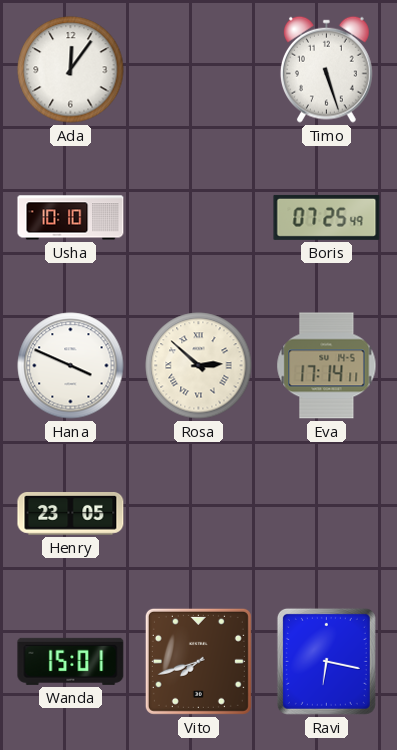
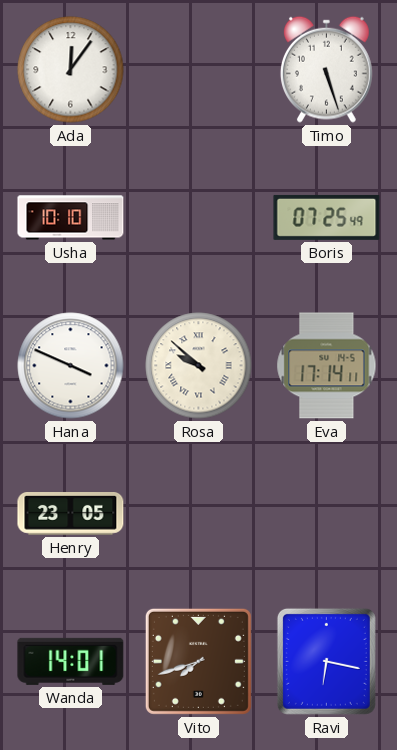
Rosa: 2:52 -> 9:52 (199, 366)
Wanda: 15:01 -> 14:01 (71, 661)
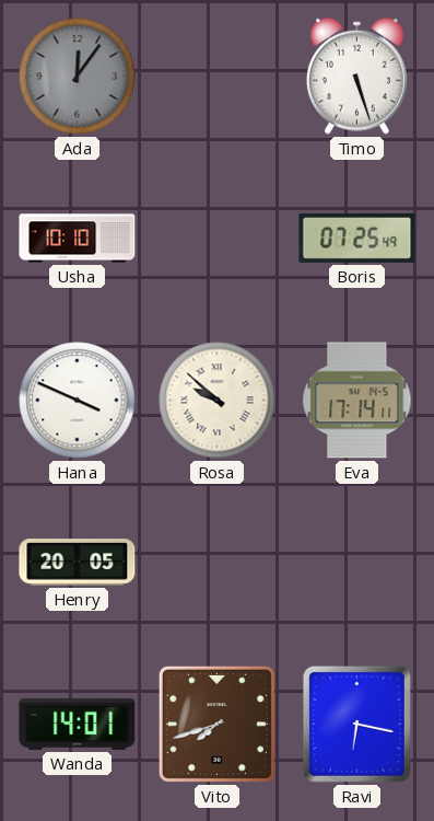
Ada dial: white -> grey (78, 77)
Henry: 23:05 -> 20:05 (78, 563)
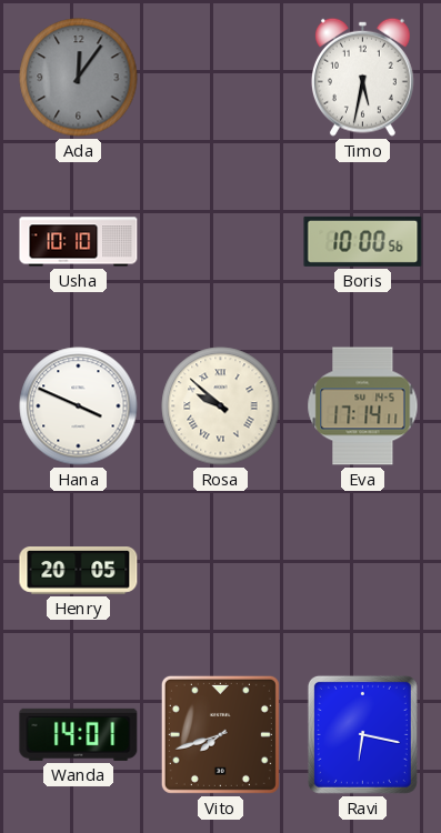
Timo: 5:27 -> 5:32 (362, 77)
Boris: 07:25 -> 10:00 (363, 241)
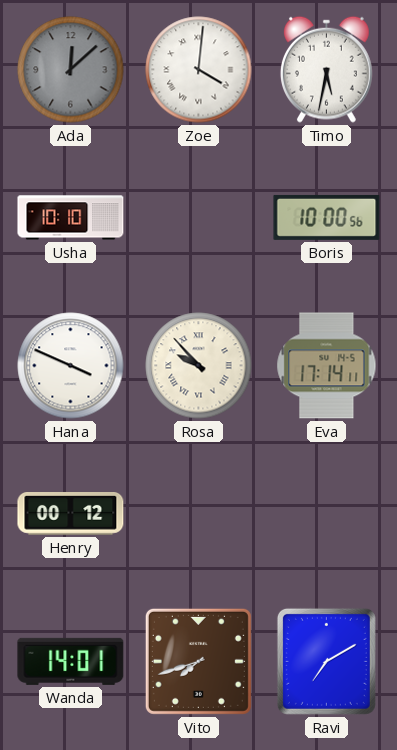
Ada: 12:06 -> 12:08 (71, 70)
Zoe: none -> 4:01 (199, 70)
Rosa: 9:52 -> 9:53 (199, 366)
Henry: 20:05 -> 00:12 (71, 514)
Ravi: 6:17 -> 7:10 (326, 661)
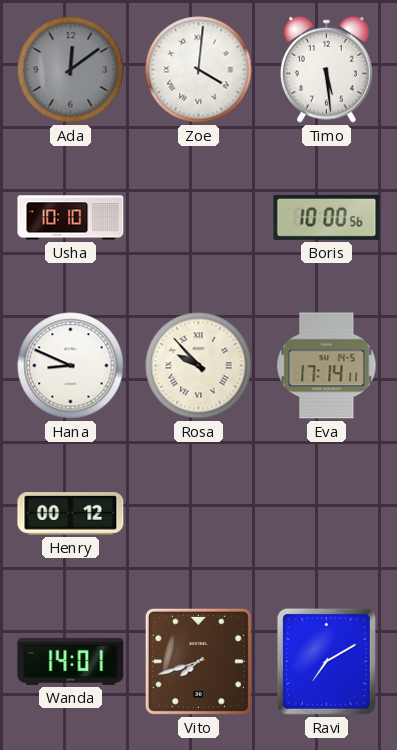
Ada: 12:08 -> 12:09 (71, 70)
Timo: 5:32 -> 5:29 (326, 69)
Hana: 3:49 -> 8:49 (71, 366)
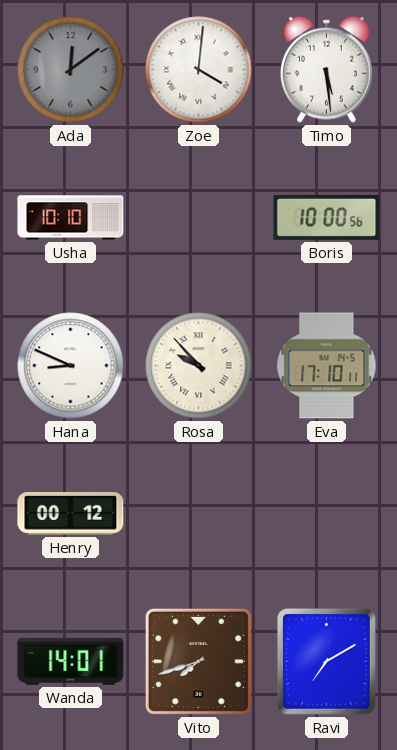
Eva: 17:14 -> 17:10 (327, 366)
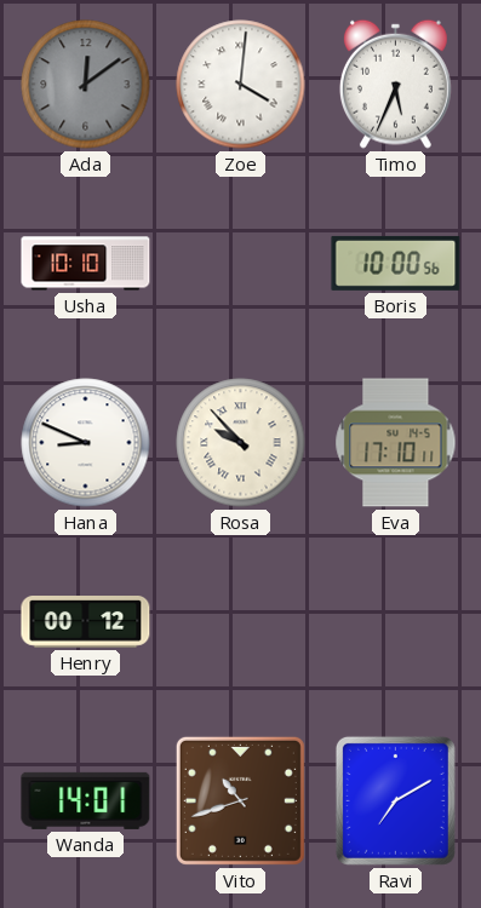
Timo: 5:29 -> 5:34 (395, 84)
Vito: 7:42 -> 10:42 (240, 800)
